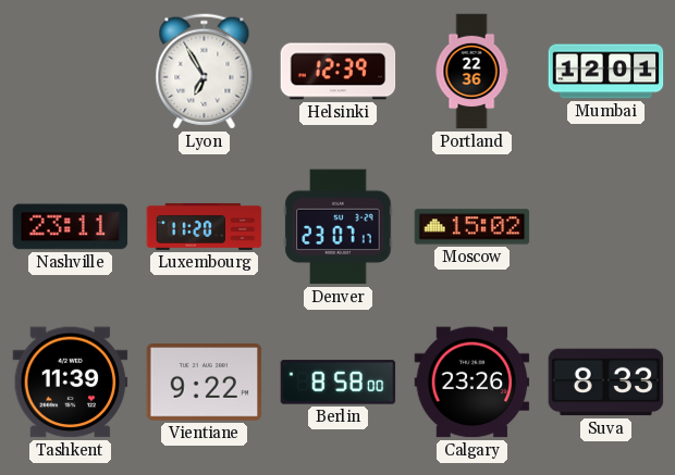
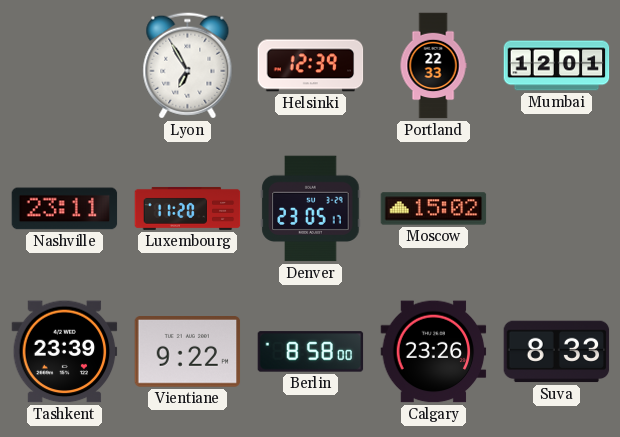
Portland: 22:36 -> 22:33 (433, 66)
Denver: 23:07 -> 23:05 (311, 209)
Tashkent: 11:39 -> 23:39 (65, 352)
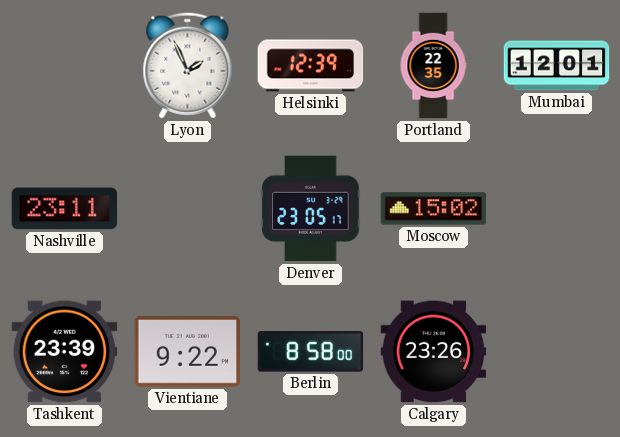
Lyon: 6:55 -> 1:56 (188, 66)
Portland: 22:33 -> 22:35 (433, 66)
Luxembourg: 11:20 -> none (188, 208)
Suva: 8:33 -> none (557, 352)
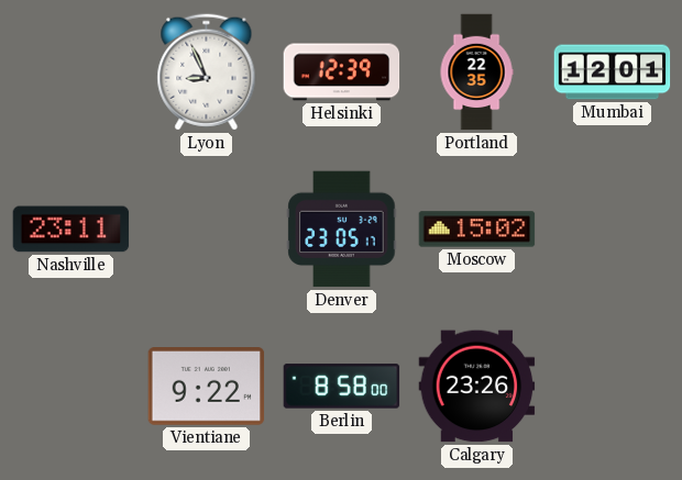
Lyon: 1:56 -> 8:56 (207, 72)
Tashkent: 23:39 -> none (65, 352)
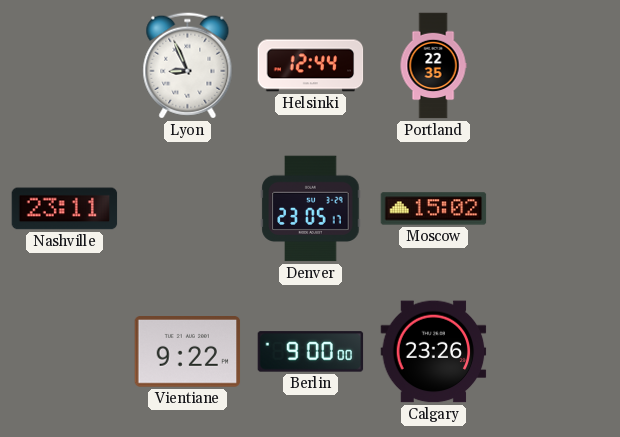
Helsinki: 12:39 -> 12:44 (311, 66)
Mumbai: 12:01 -> none (613, 72)
Berlin: 8:58 -> 9:00 (311, 352)
